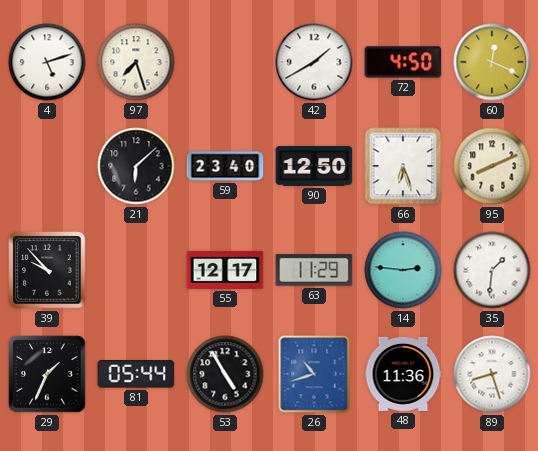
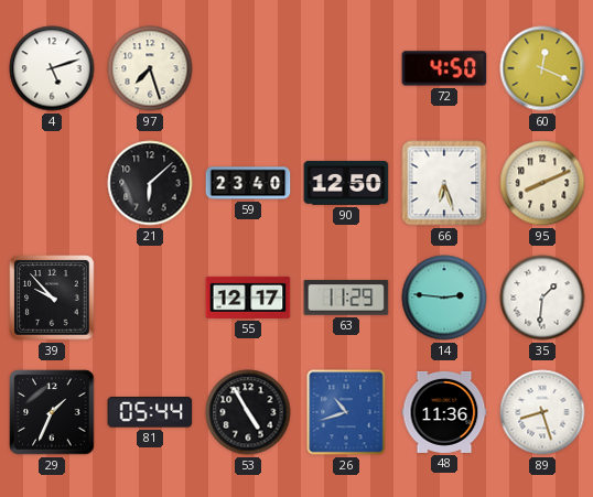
42: 1:40 -> none (314, 62)
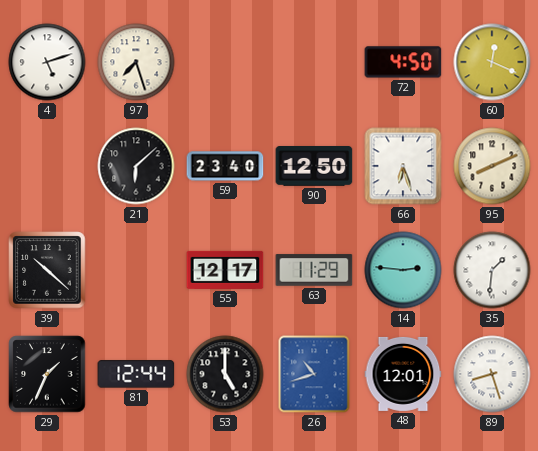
39: 9:53 -> 10:22 (47, 270)
81: 05:44 -> 12:44 (136, 374)
53: 4:55 -> 5:00 (225, 374)
48: 11:36 -> 12:01 (403, 374)
